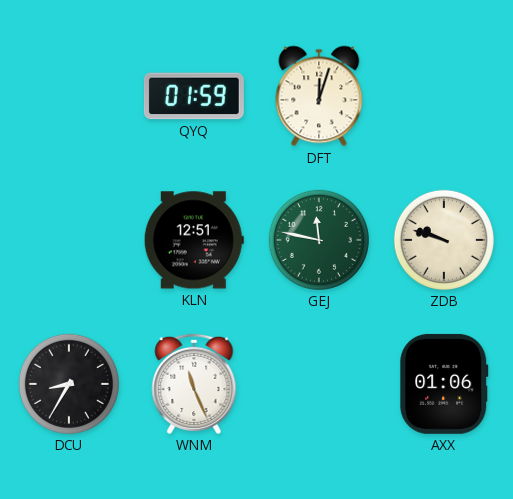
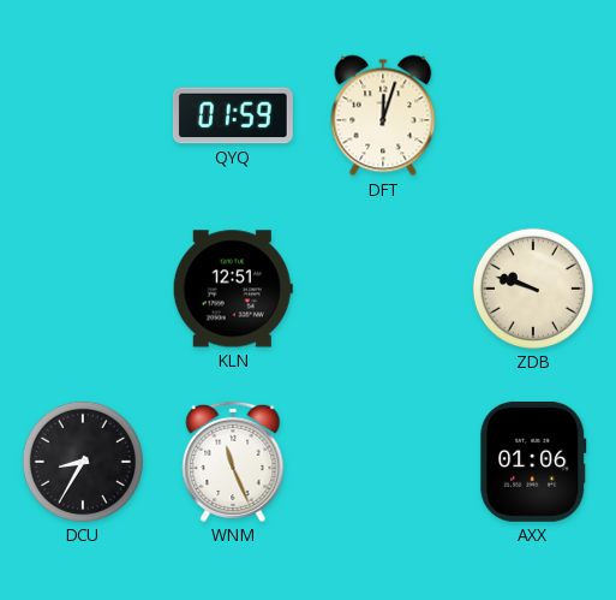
GEJ: 11:47 -> none (319, 240)
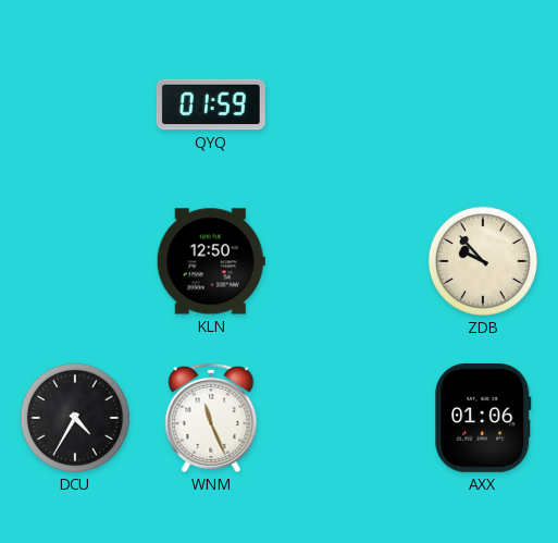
DFT: 12:03 -> none (383, 115)
KLN: 12:51 -> 12:50 (211, 261)
ZDB: 9:48 -> 9:53 (483, 261)
DCU: 8:35 -> 4:35 (75, 418)
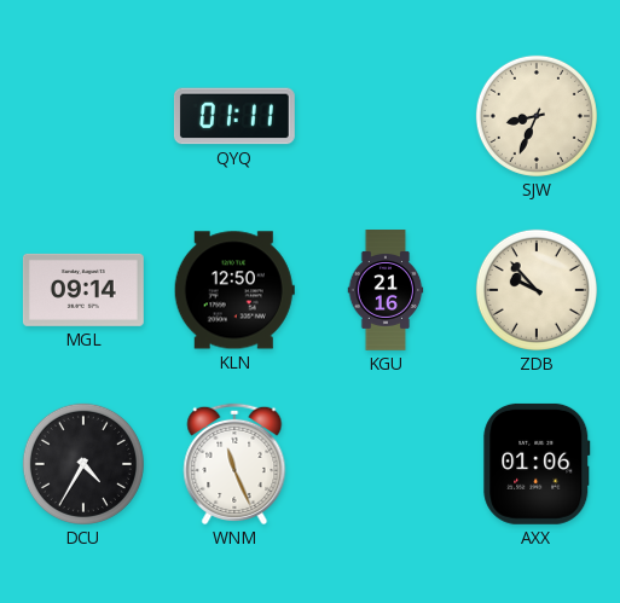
QYQ: 01:59 -> 01:11 (234, 116)
SJW: none -> 8:34 (537, 116)
MGL: none -> 09:14 (83, 290)
KGU: none -> 21:16 (386, 291)
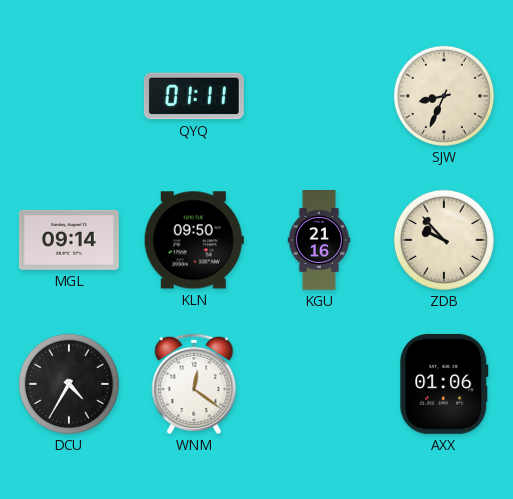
KLN: 12:50 -> 09:50 (194, 240)
WNM: 11:26 -> 12:21 (194, 384)
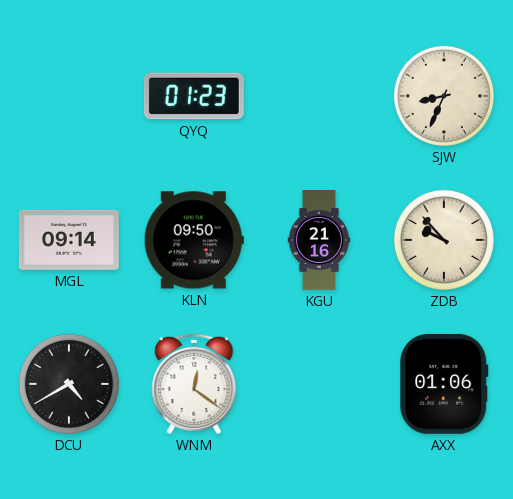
QYQ: 01:11 -> 01:23 (194, 96)
DCU: 4:35 -> 4:40 (69, 384)
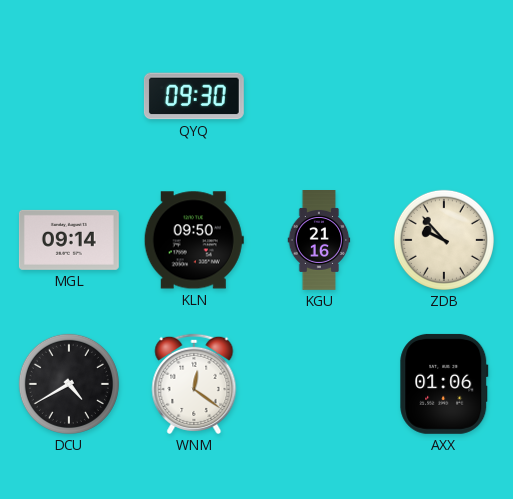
QYQ: 01:23 -> 09:30 (194, 96)
SJW: 8:34 -> none (444, 96)
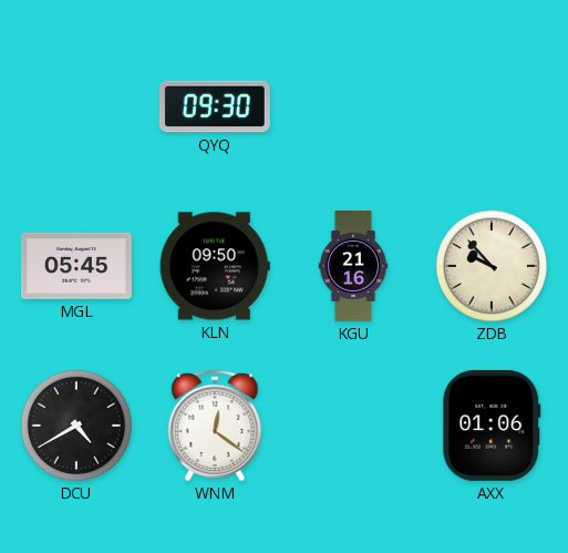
MGL: 09:14 -> 05:45 (76, 266)
